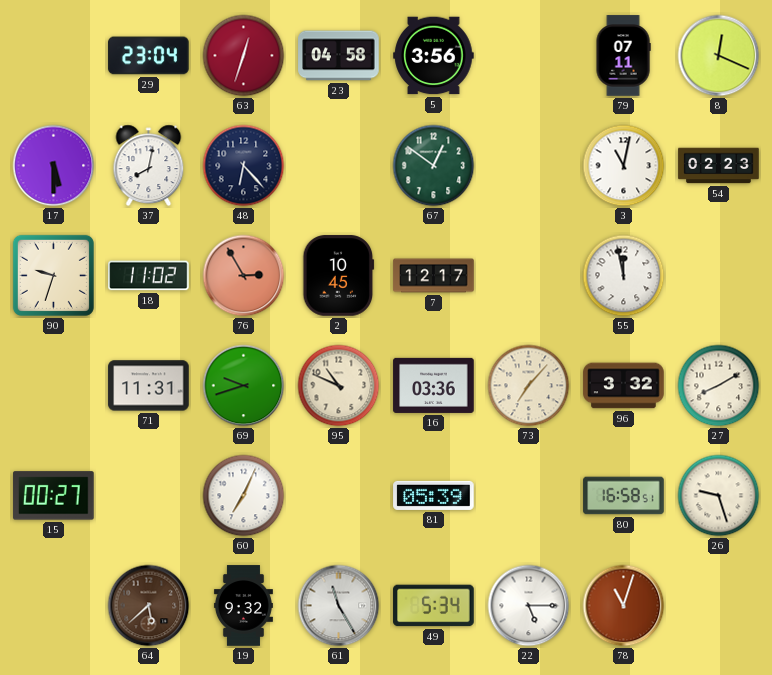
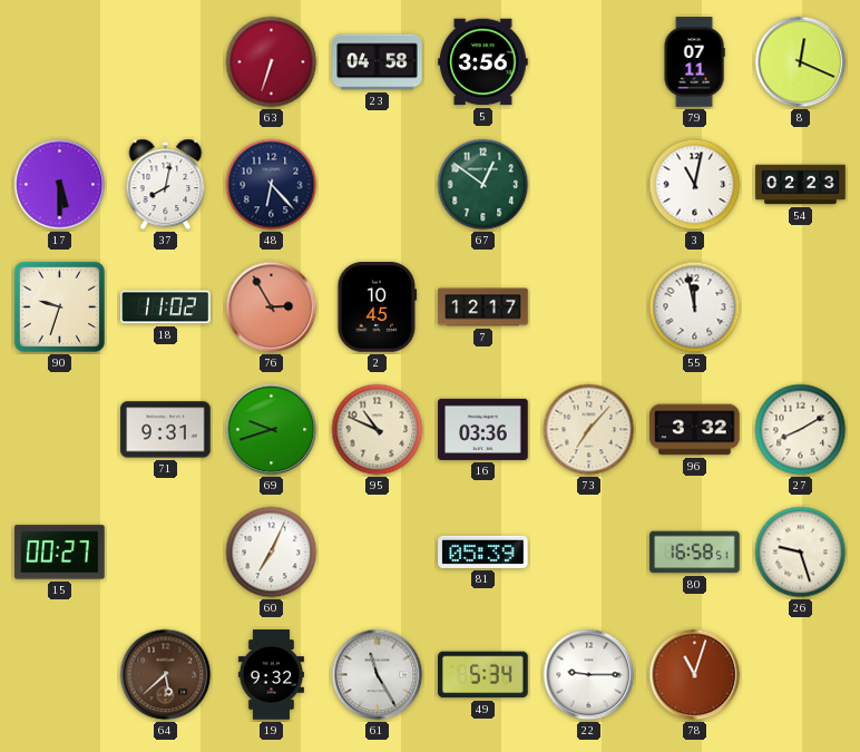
29: 23:04 -> none (149, 56)
63: 12:33 -> 6:33 (272, 62)
71: 11:31 -> 9:31 (166, 430)
22: 5:15 -> 9:15 (589, 675)
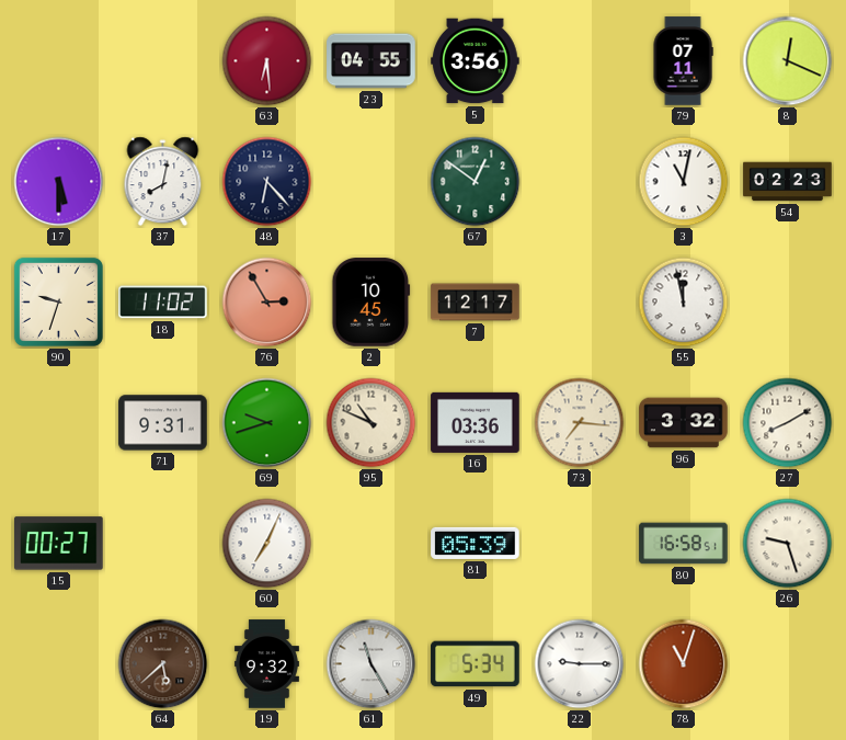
63: 6:33 -> 6:29 (267, 61)
23: 04:58 -> 04:55 (371, 61)
73: 7:07 -> 7:16 (580, 423)
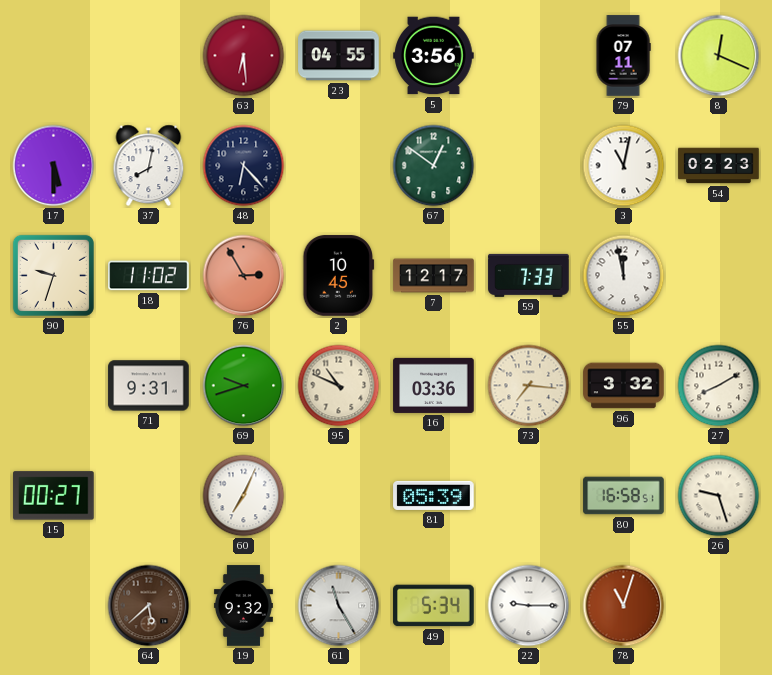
59: none -> 7:33 (529, 275)
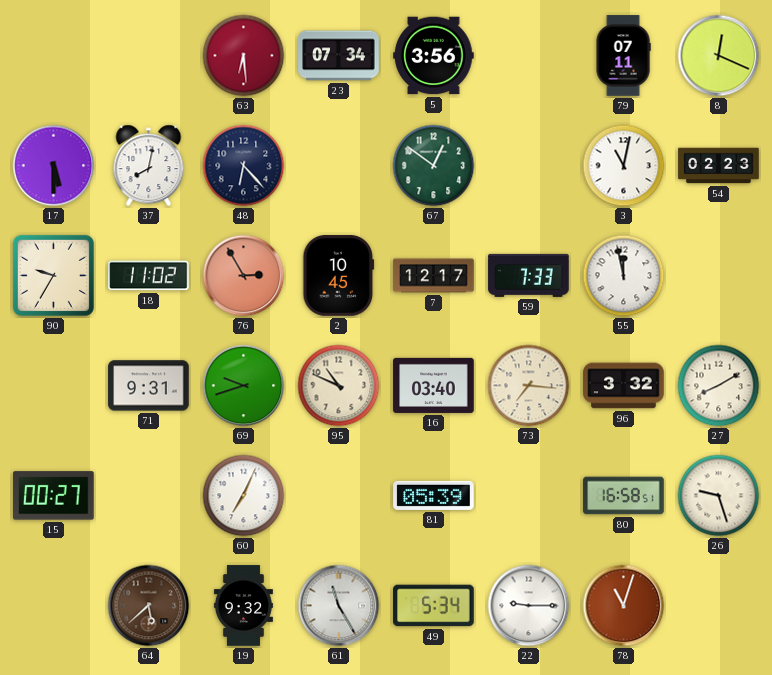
23: 04:55 -> 07:34 (339, 56)
90: 9:33 -> 9:35 (53, 275)
16: 03:36 -> 03:40 (434, 385)
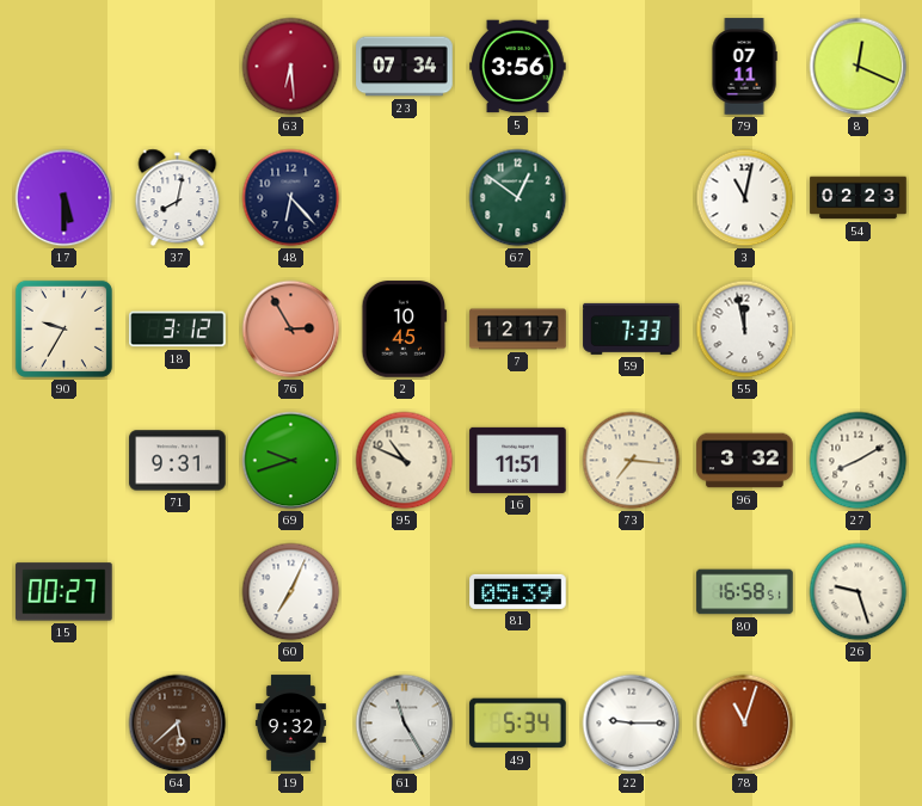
18: 11:02 -> 3:12 (178, 330)
16: 03:40 -> 11:51 (518, 460)
